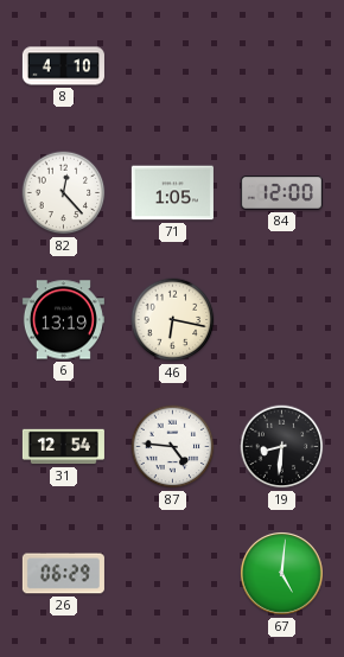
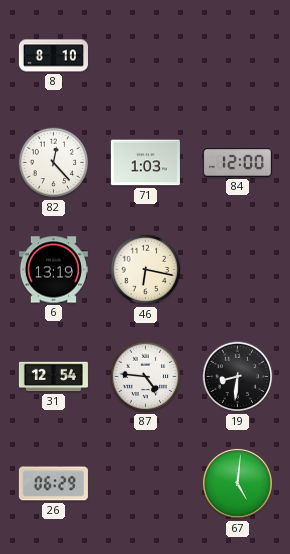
8: 4:10 -> 8:10 (53, 56)
71: 1:05 -> 1:03 (145, 163)
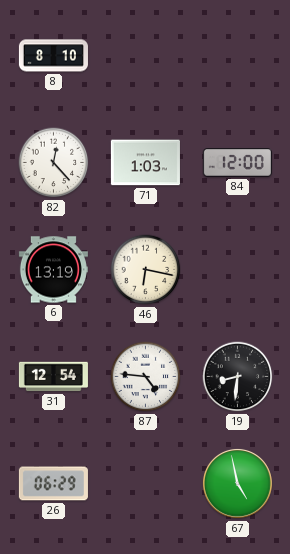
67: 5:01 -> 4:58 (237, 483)
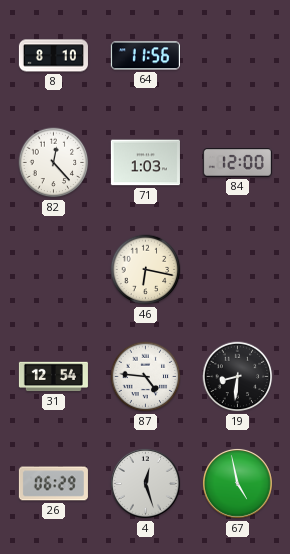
64: none -> 11:56 (145, 56)
6: 13:19 -> none (53, 270)
4: none -> 12:27 (145, 483)
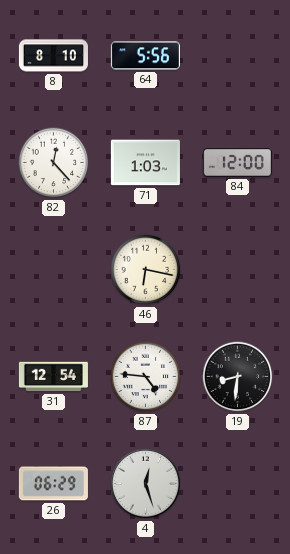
64: 11:56 -> 5:56 (145, 56)
67: 4:58 -> none (237, 483)
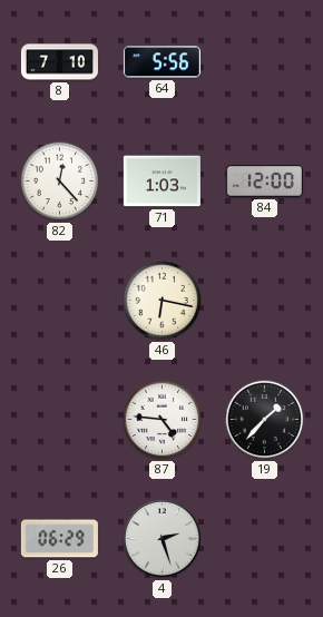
8: 8:10 -> 7:10 (59, 62)
31: 12:54 -> none (53, 377)
19: 8:31 -> 1:37 (265, 420)
4: 12:27 -> 2:27 (161, 538)
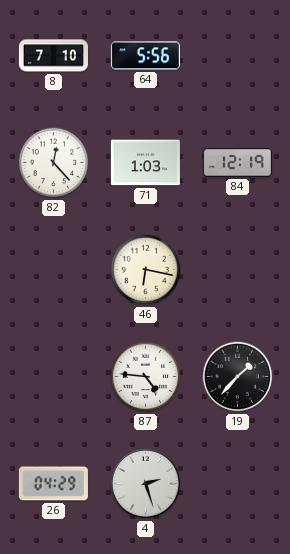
84: 12:00 -> 12:19 (237, 163)
26: 06:29 -> 04:29 (53, 484)
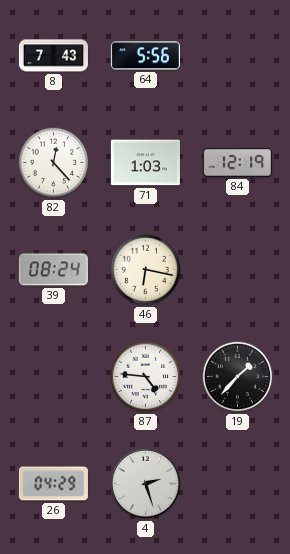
8: 7:10 -> 7:43 (53, 56)
39: none -> 08:24 (53, 270)
